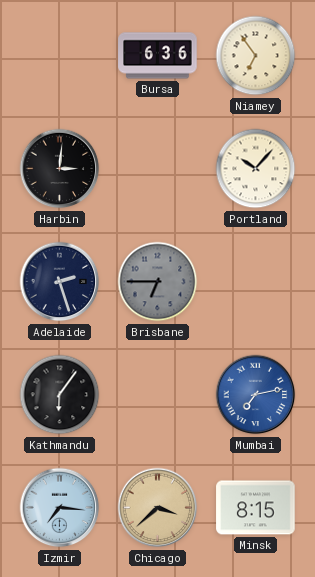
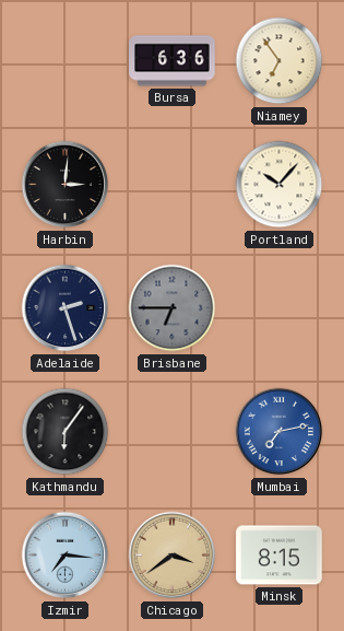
Chicago: 3:38 -> 3:39 (173, 556)
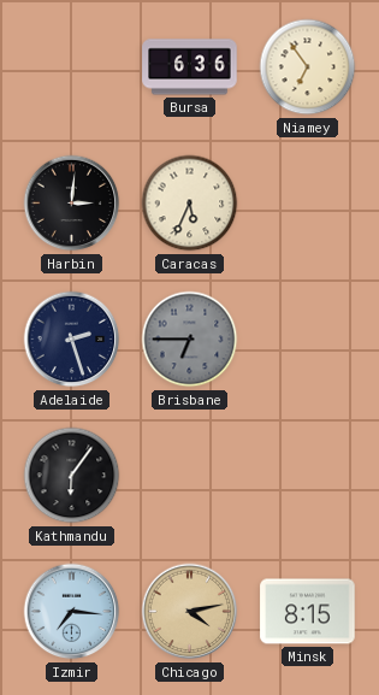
Caracas: none -> 5:34 (190, 204)
Portland: 10:07 -> none (280, 185)
Mumbai: 7:13 -> none (280, 432)
Chicago: 3:39 -> 4:13 (190, 612)
